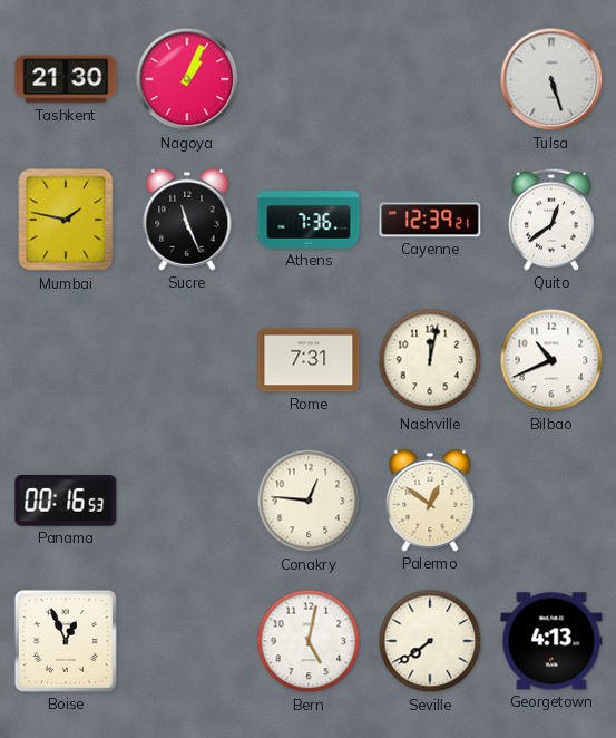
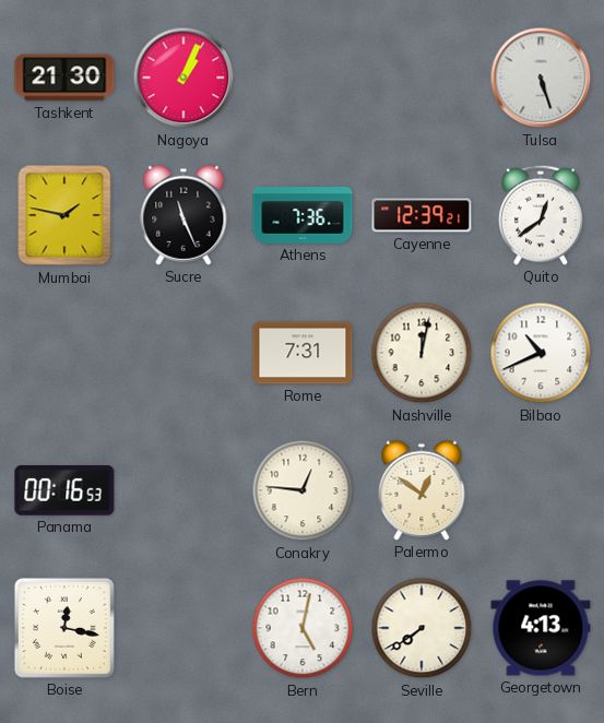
Boise: 12:56 -> 12:17 (64, 628)
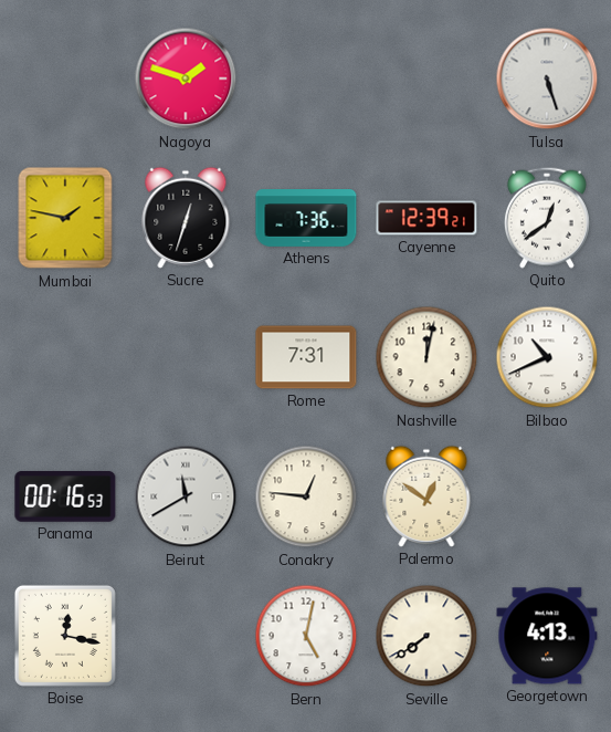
Tashkent: 21:30 -> none (64, 78)
Nagoya: 1:04 -> 1:48 (186, 79)
Sucre: 11:26 -> 12:33 (186, 218)
Beirut: none -> 11:40 (186, 496)
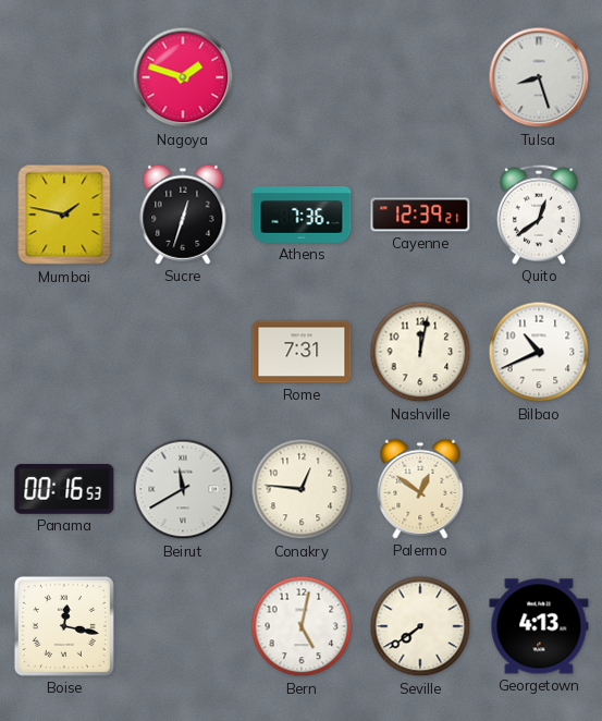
Tulsa: 5:27 -> 8:27 (539, 77)
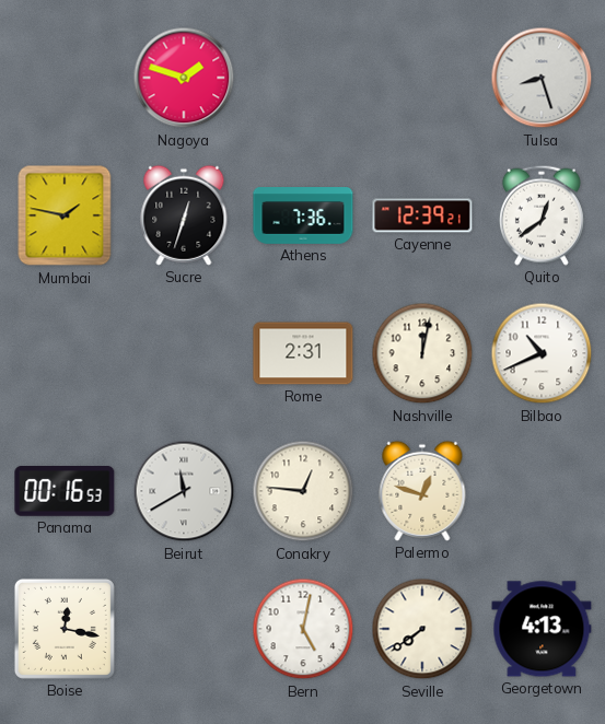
Rome: 7:31 -> 2:31 (303, 353)
Palermo: 12:51 -> 12:48 (422, 491)
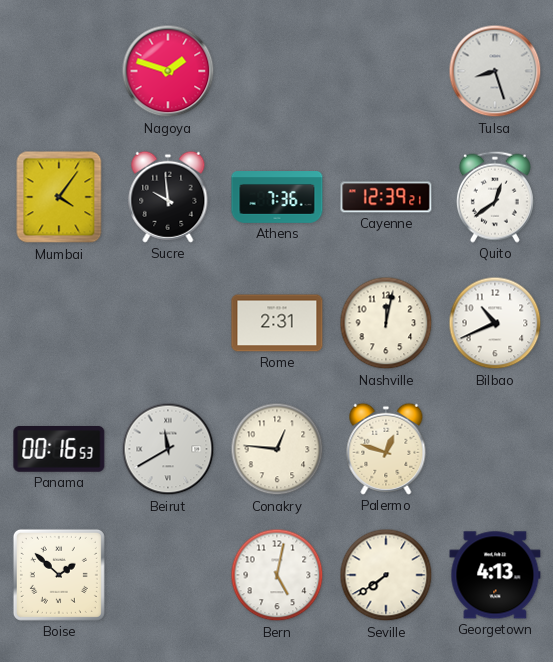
Mumbai: 1:47 -> 4:06 (59, 197)
Sucre: 12:33 -> 9:59 (168, 197)
Boise: 12:17 -> 1:52 (59, 575)
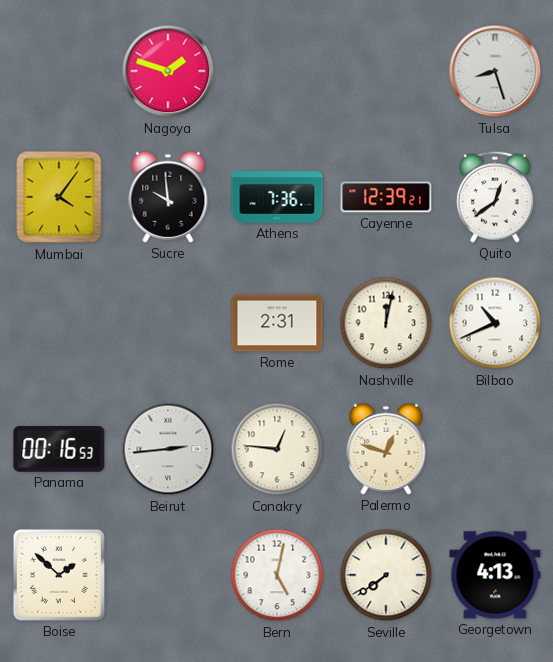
Beirut: 11:40 -> 2:44 (168, 449)
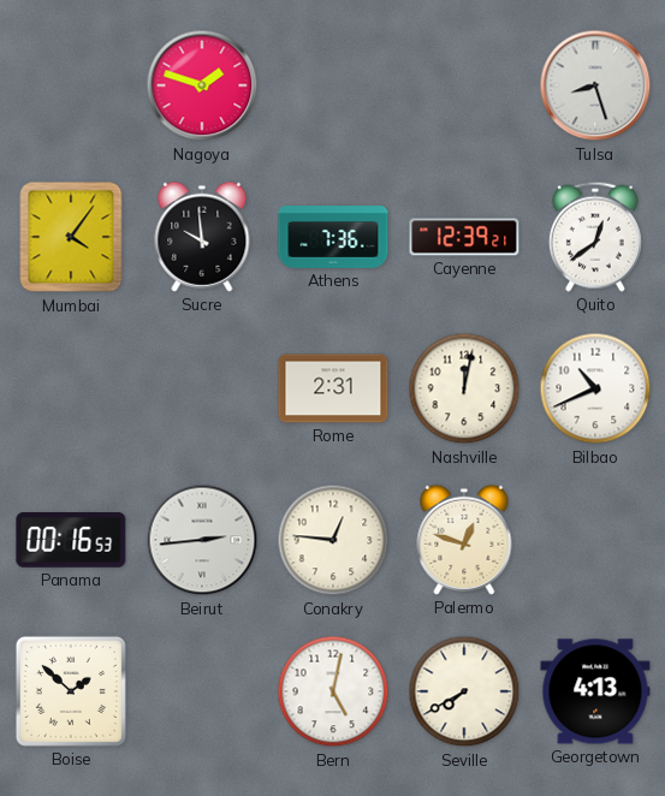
Seville: 7:39 -> 7:40 (464, 691)
